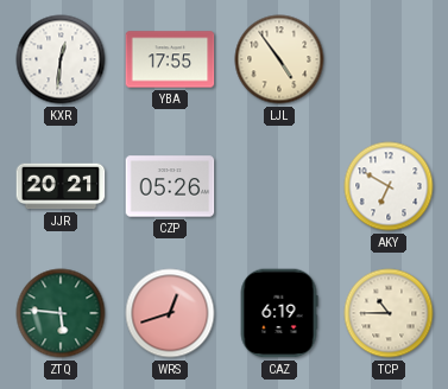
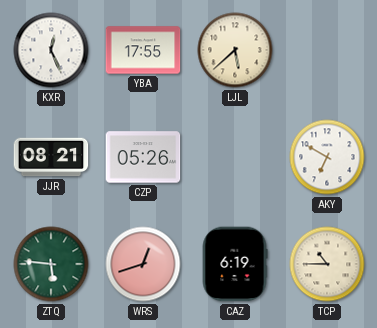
KXR: 12:31 -> 12:26 (51, 50)
LJL: 4:54 -> 5:38 (235, 50)
JJR: 20:21 -> 08:21 (51, 157)
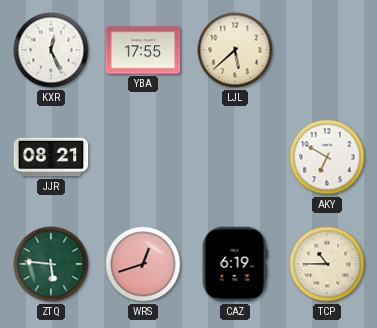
CZP: 05:26 -> none (143, 157)
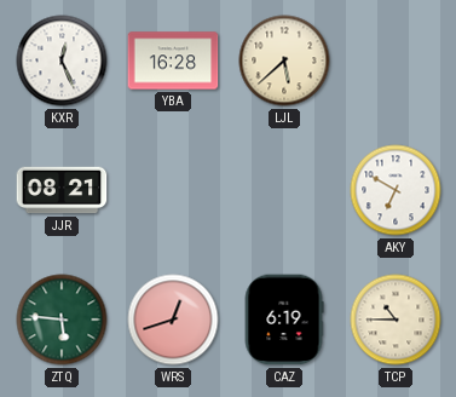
YBA: 17:55 -> 16:28 (173, 61)
